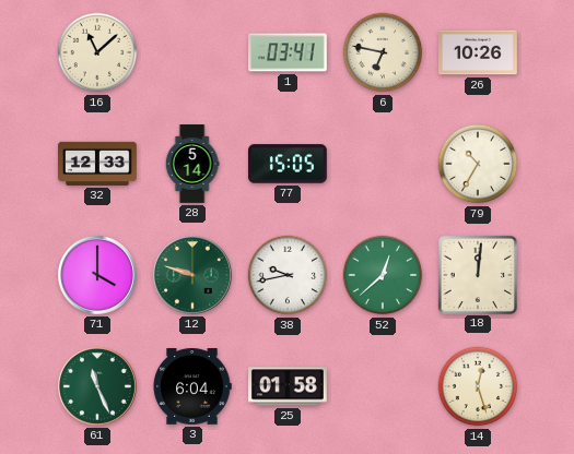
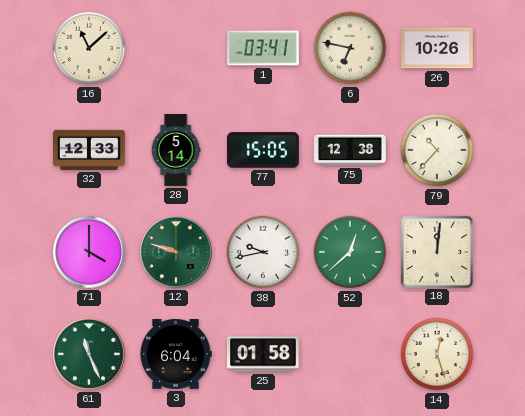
75: none -> 12:38 (351, 150)
79: 10:35 -> 10:37 (437, 150)
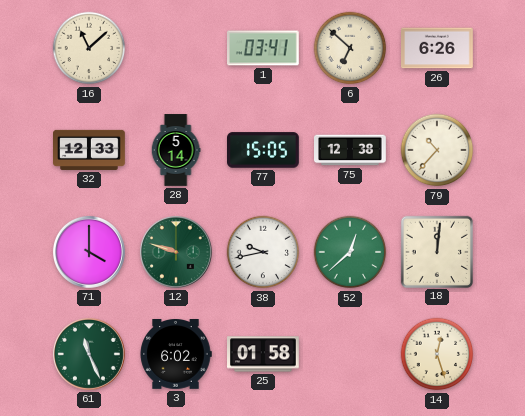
6: 6:47 -> 6:52 (350, 48)
26: 10:26 -> 6:26 (438, 48)
3: 6:04 -> 6:02 (176, 355)
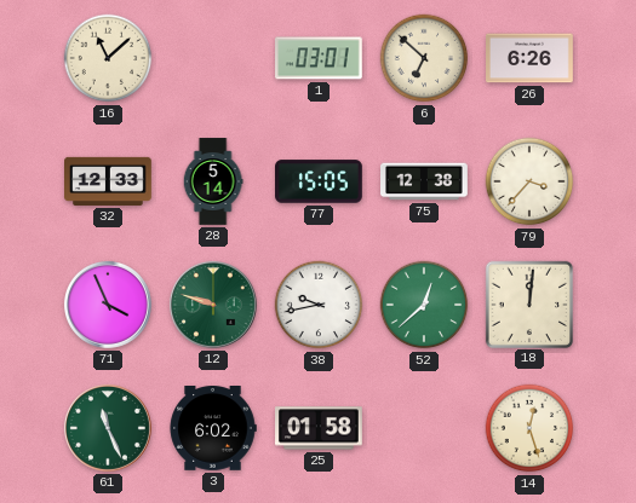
1: 03:41 -> 03:01 (320, 58)
79: 10:37 -> 3:37 (529, 181)
71: 4:00 -> 3:56 (108, 305)
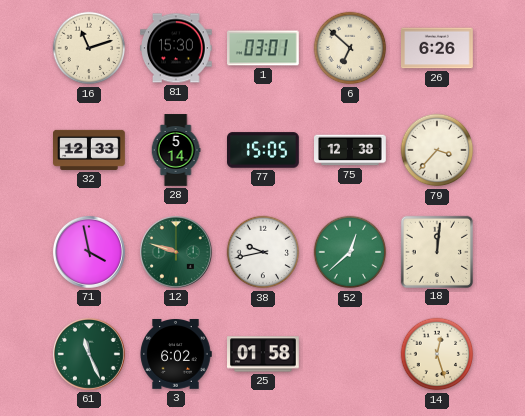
16: 11:08 -> 11:12 (89, 48)
81: none -> 15:30 (177, 48)
71: 3:56 -> 3:58 (89, 252)
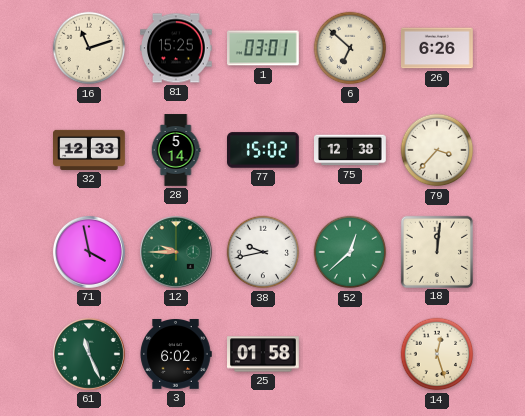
81: 15:30 -> 15:25 (177, 48)
77: 15:05 -> 15:02 (264, 150)
12: 9:48 -> 9:45 (176, 252)
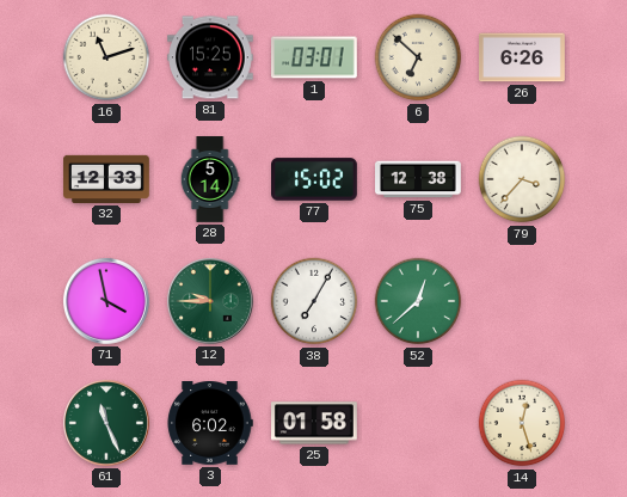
38: 9:43 -> 7:05 (314, 301)
18: 12:01 -> none (436, 251)
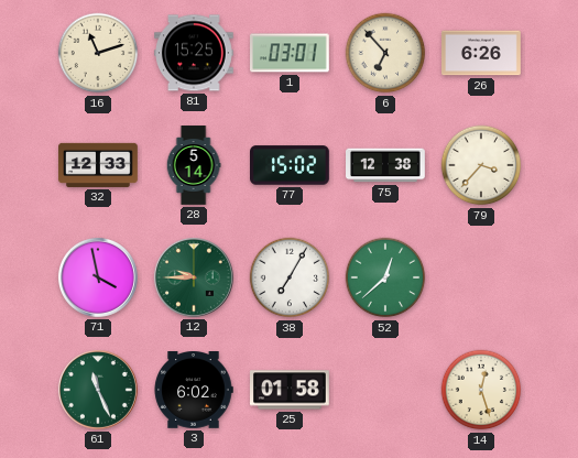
6: 6:52 -> 6:53 (385, 53)
